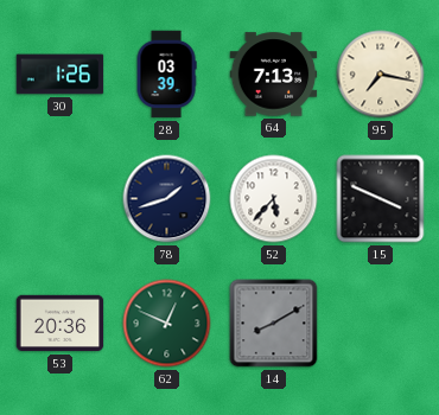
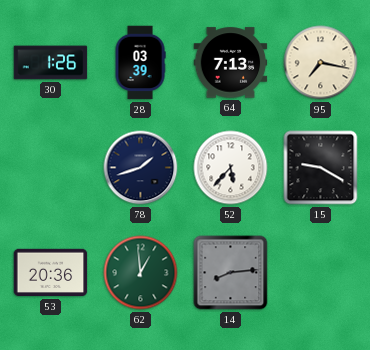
15: 3:49 -> 9:20 (321, 168)
62: 12:49 -> 12:59 (141, 273)
14: 8:10 -> 8:14 (231, 273)
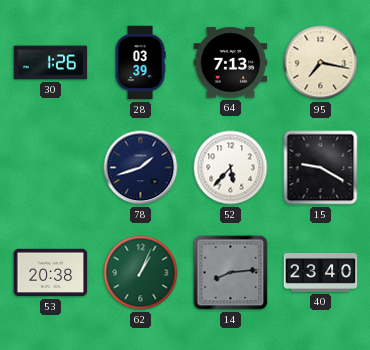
53: 20:36 -> 20:38 (51, 273)
62: 12:59 -> 1:04 (141, 273)
40: none -> 23:40 (321, 273)
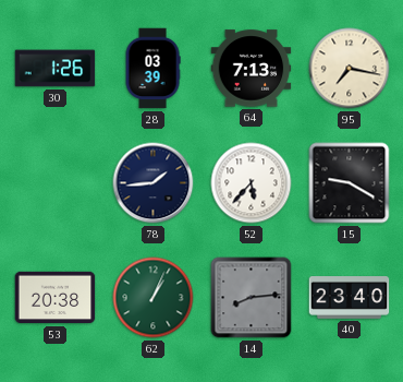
78: 1:42 -> 1:44 (154, 183)
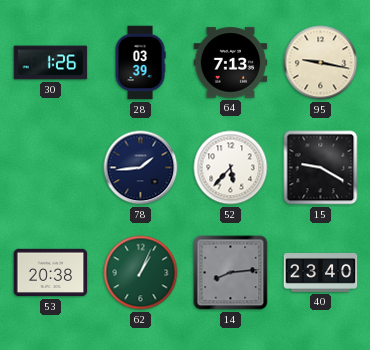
95: 7:17 -> 9:17 (321, 63)
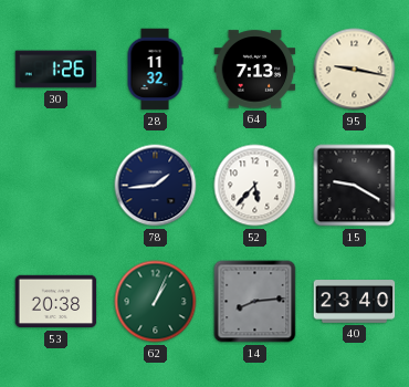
28: 03:39 -> 11:32 (155, 70)
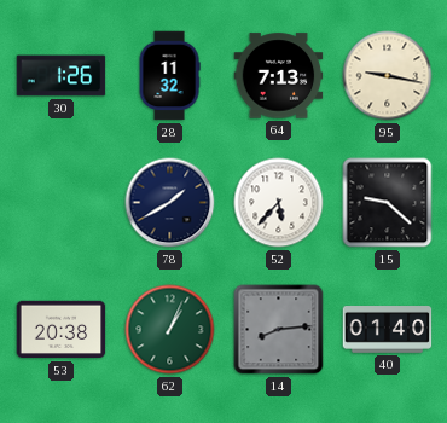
78: 1:44 -> 1:40 (170, 203)
15: 9:20 -> 9:22 (388, 203)
40: 23:40 -> 01:40 (388, 330)
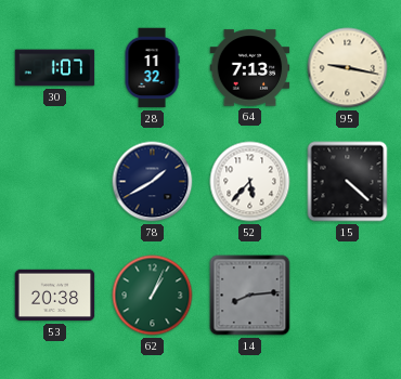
30: 1:26 -> 1:07 (55, 68)
15: 9:22 -> 4:22 (348, 182)
40: 01:40 -> none (388, 330)
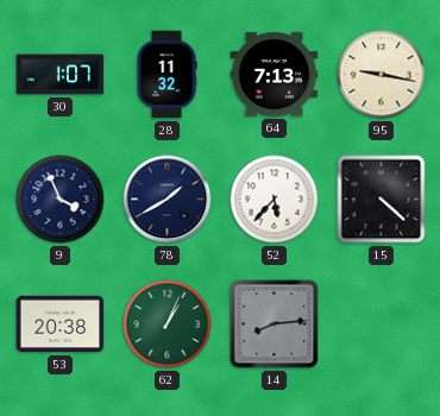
9: none -> 3:56 (61, 200)
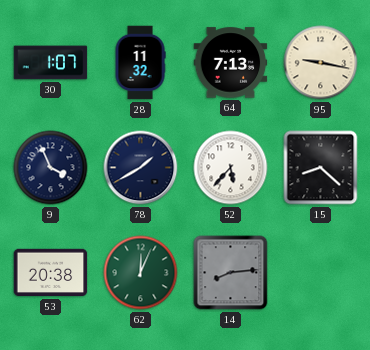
15: 4:22 -> 8:22 (321, 168)
62: 1:04 -> 12:04 (141, 273)
